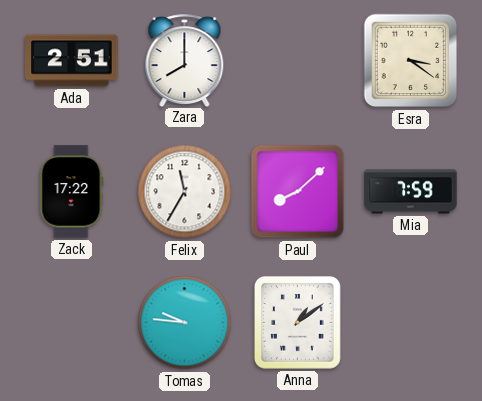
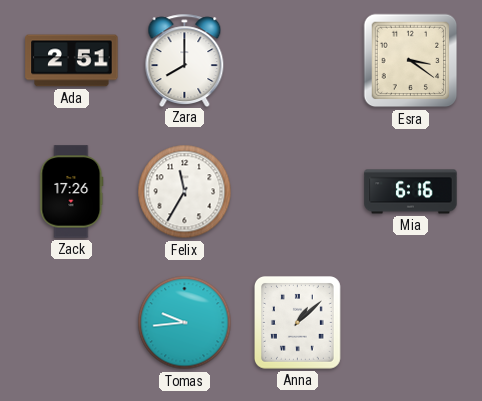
Zack: 17:22 -> 17:26 (72, 192)
Paul: 8:08 -> none (298, 192)
Mia: 7:59 -> 6:16 (411, 192)
Tomas: 9:46 -> 9:44 (185, 323)
Anna: 1:09 -> 1:08 (297, 323)
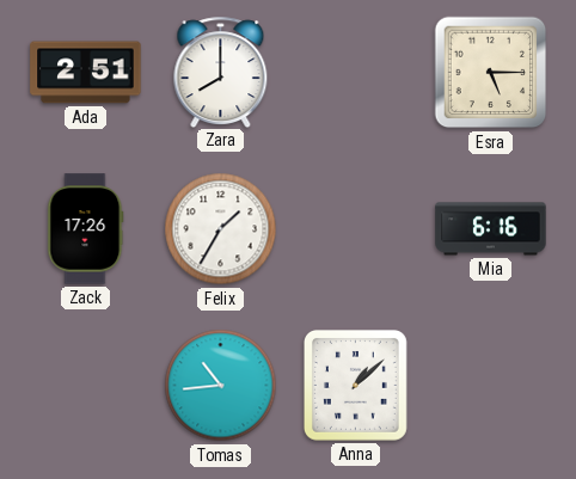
Esra: 3:21 -> 5:15 (491, 73)
Felix: 11:35 -> 1:35 (221, 229)
Tomas: 9:44 -> 10:44 (221, 386)
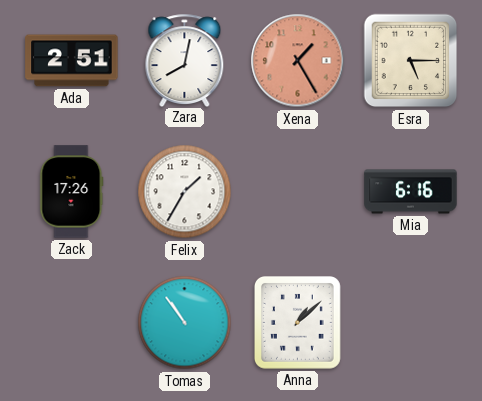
Zara: 8:00 -> 8:02 (185, 60)
Xena: none -> 1:25 (298, 61)
Tomas: 10:44 -> 10:54 (185, 323)
